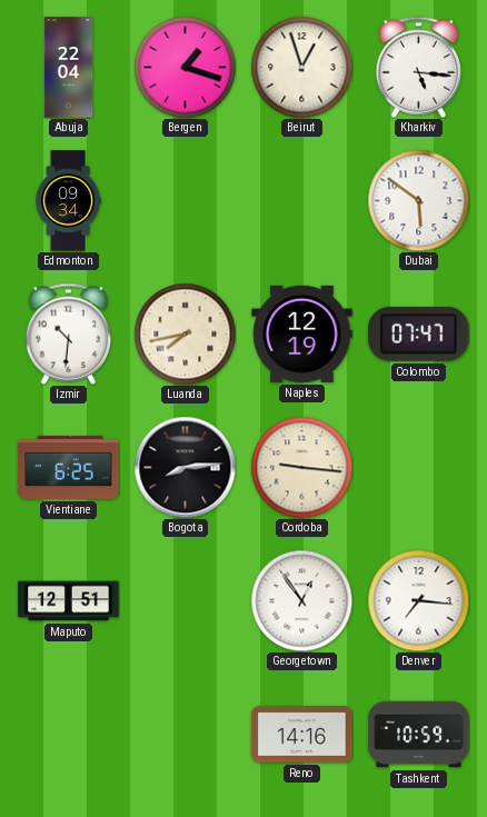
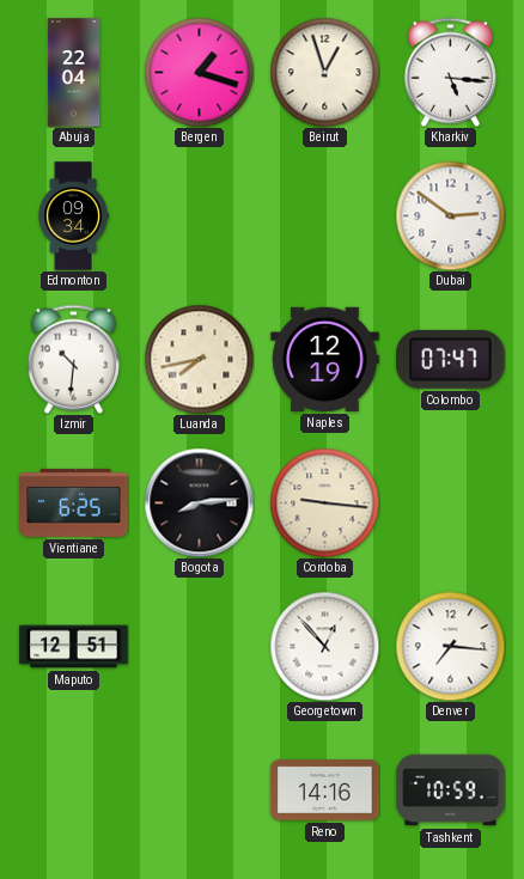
Dubai: 5:51 -> 2:51 (450, 215)
Georgetown: 12:54 -> 12:53 (324, 646)
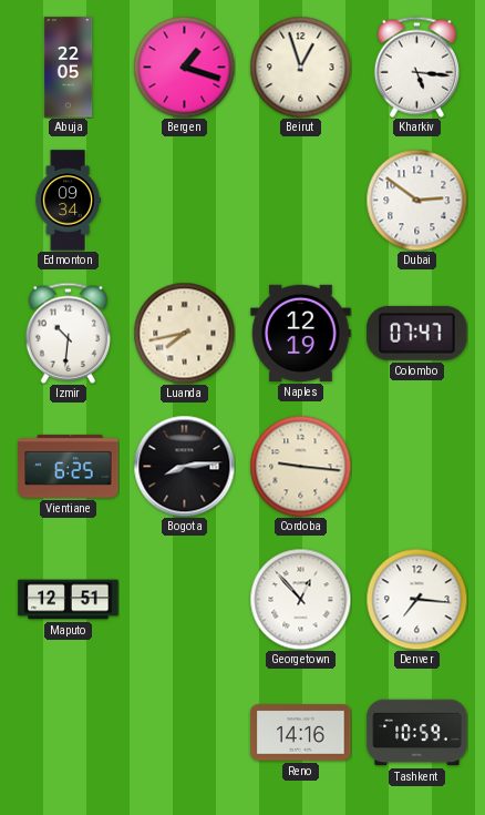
Abuja: 22:04 -> 22:05 (69, 68)
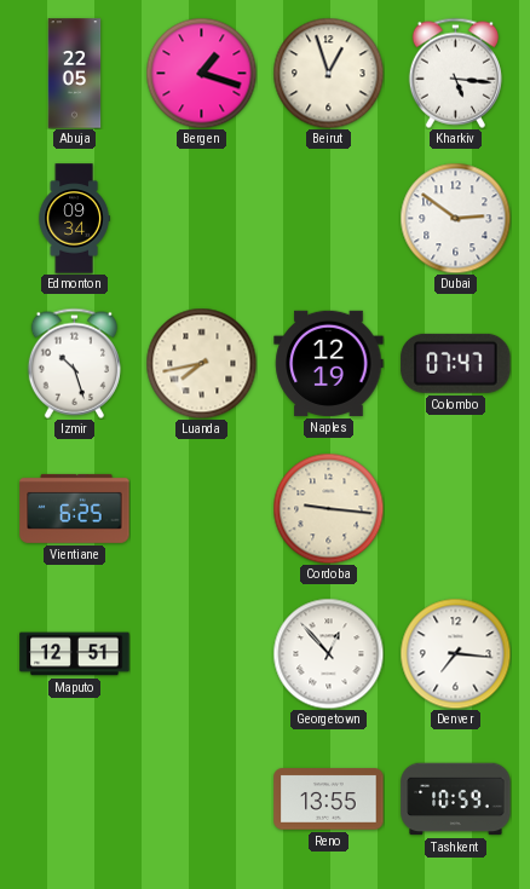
Izmir: 10:31 -> 10:27 (74, 363)
Bogota: 8:14 -> none (184, 466)
Reno: 14:16 -> 13:55 (329, 799)
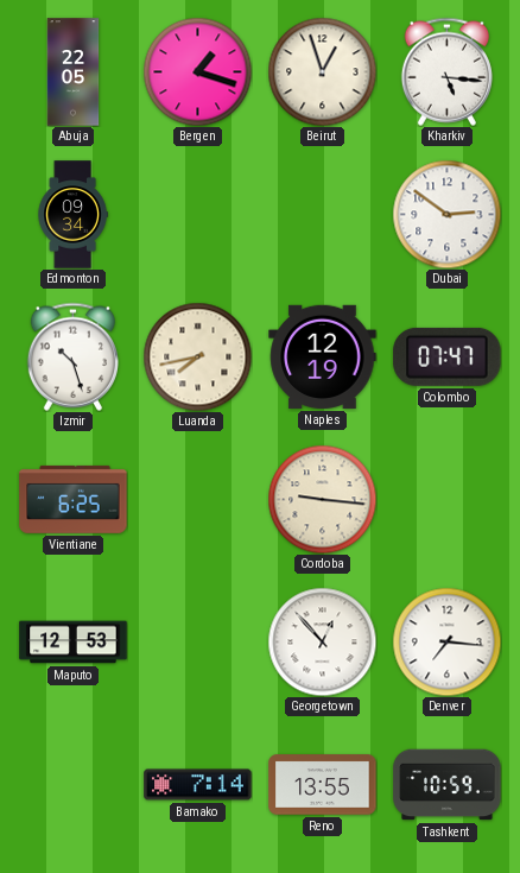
Maputo: 12:51 -> 12:53 (74, 643)
Bamako: none -> 7:14 (198, 785)
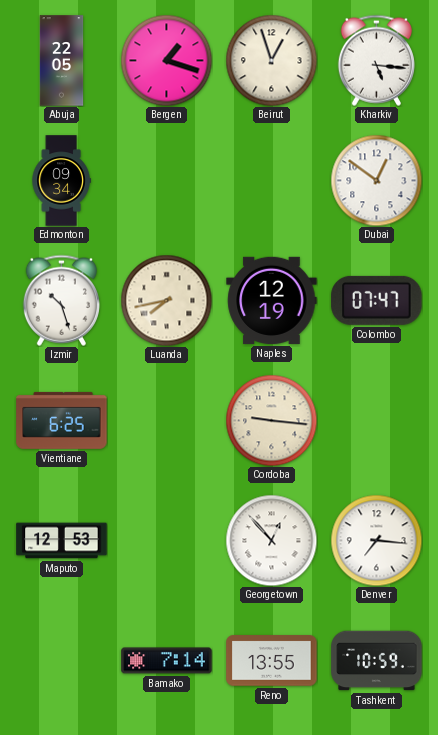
Dubai: 2:51 -> 12:51 (376, 180)
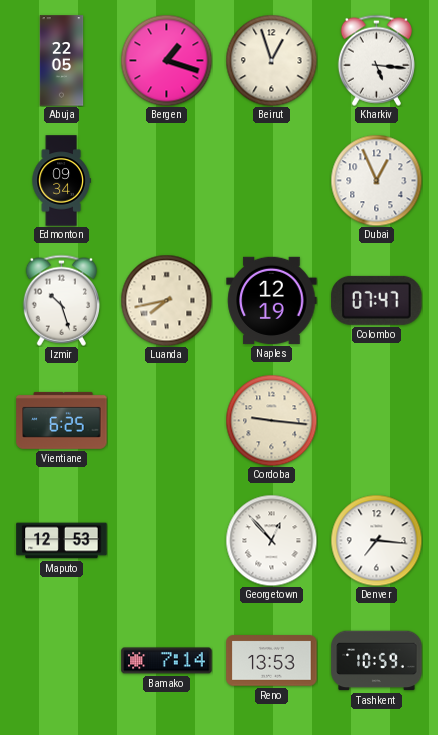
Dubai: 12:51 -> 12:56 (376, 180)
Reno: 13:55 -> 13:53 (272, 661)
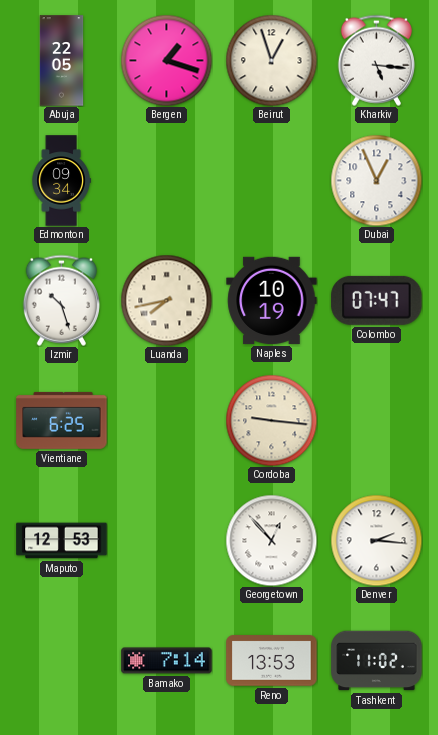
Naples: 12:19 -> 10:19 (272, 300)
Denver: 7:16 -> 2:16 (376, 540)
Tashkent: 10:59 -> 11:02 (377, 661)
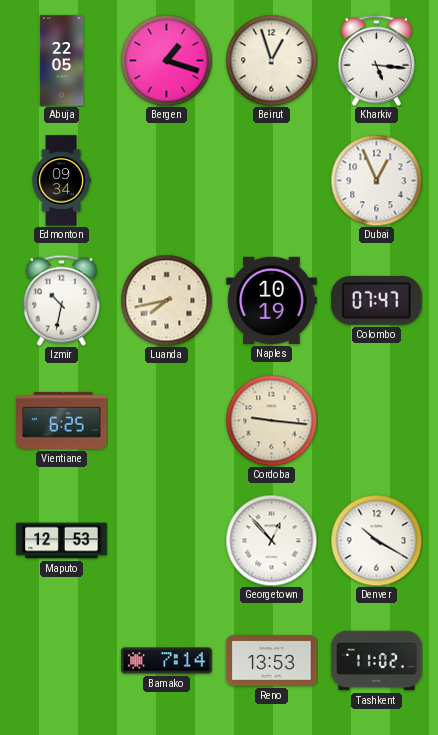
Izmir: 10:27 -> 10:32 (61, 300)
Denver: 2:16 -> 10:20 (376, 540)
